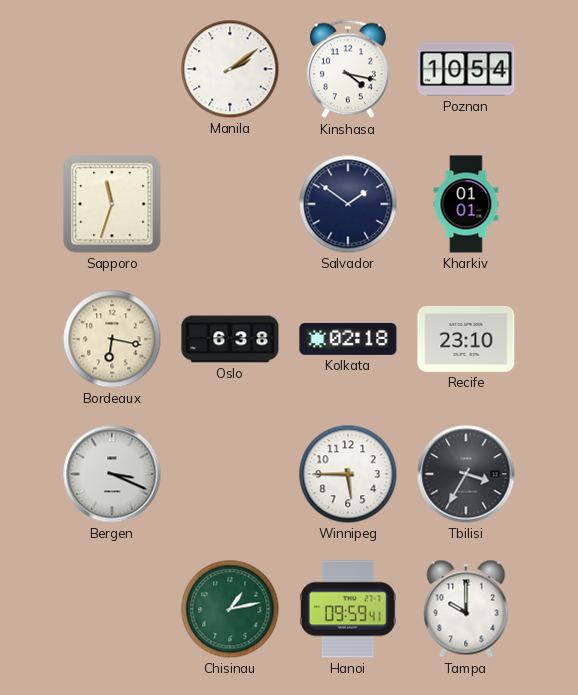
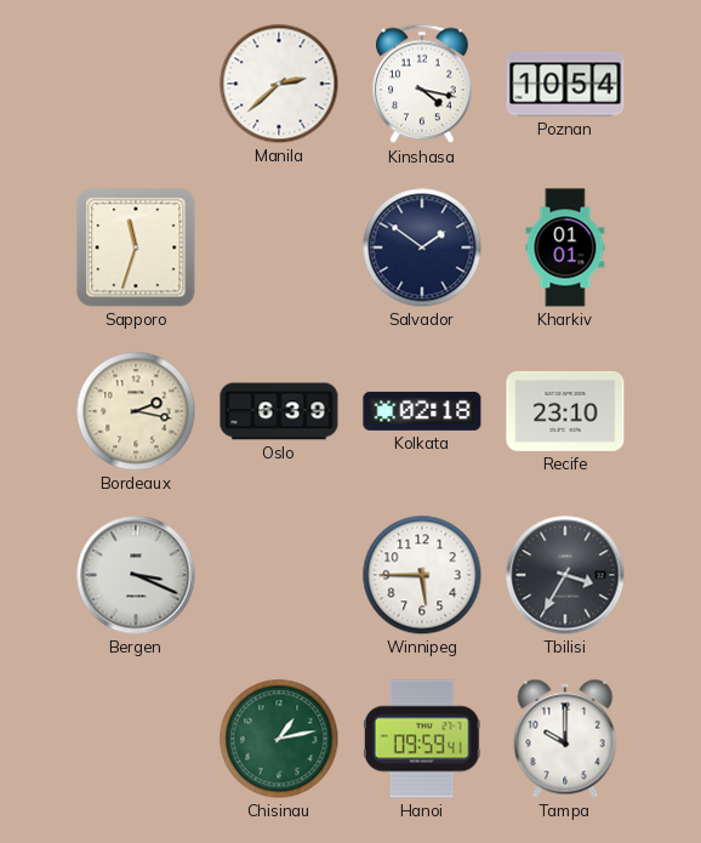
Manila: 2:09 -> 2:38 (279, 84)
Bordeaux: 6:17 -> 2:17 (136, 411)
Oslo: 6:38 -> 6:39 (279, 411)
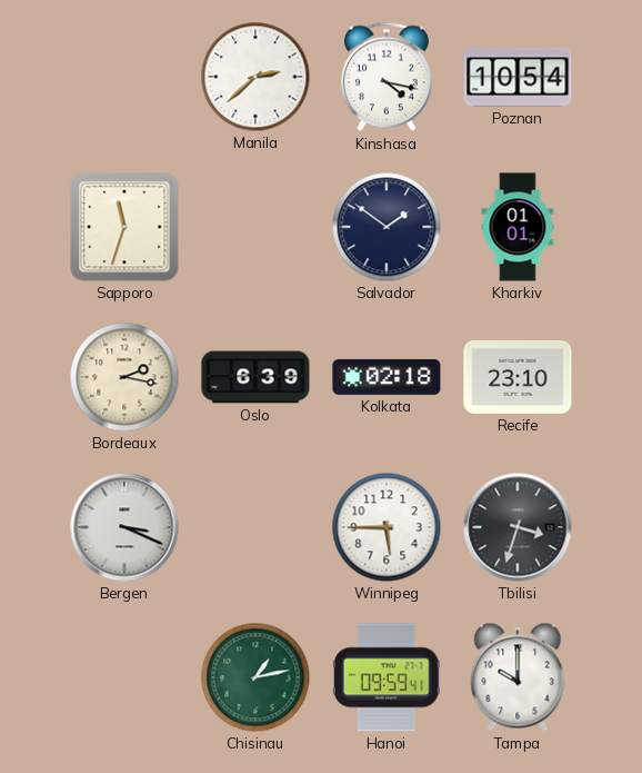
Tbilisi: 3:35 -> 3:33 (518, 527)
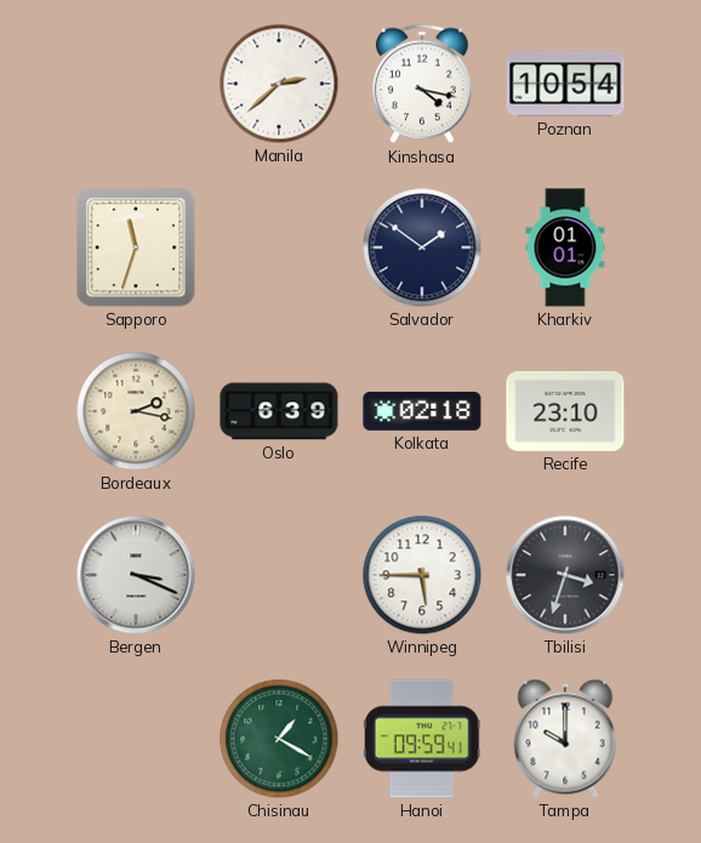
Chisinau: 1:13 -> 1:20 (279, 739)
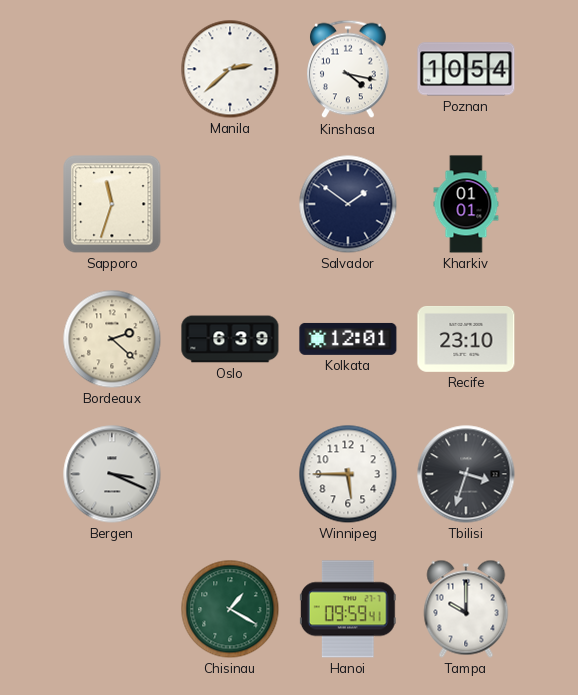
Bordeaux: 2:17 -> 2:22 (112, 339)
Kolkata: 02:18 -> 12:01 (348, 339)
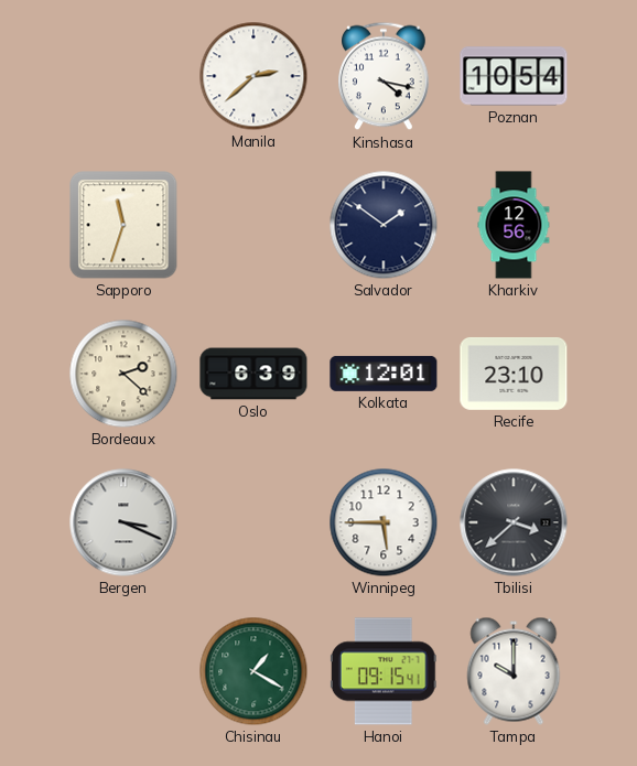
Kharkiv: 01:01 -> 12:56 (514, 225)
Tbilisi: 3:33 -> 3:38 (514, 522)
Hanoi: 09:59 -> 09:15 (384, 671)
